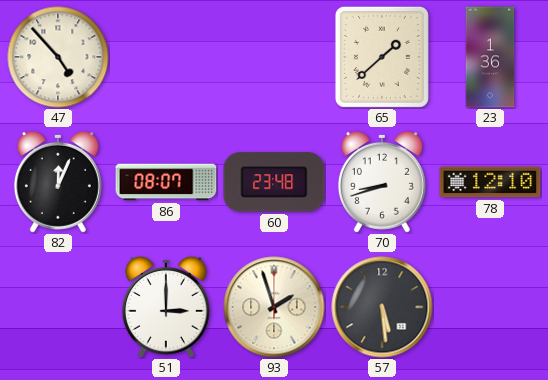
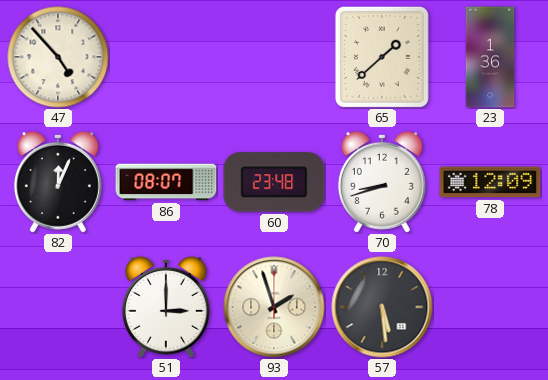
78: 12:10 -> 12:09 (490, 182)
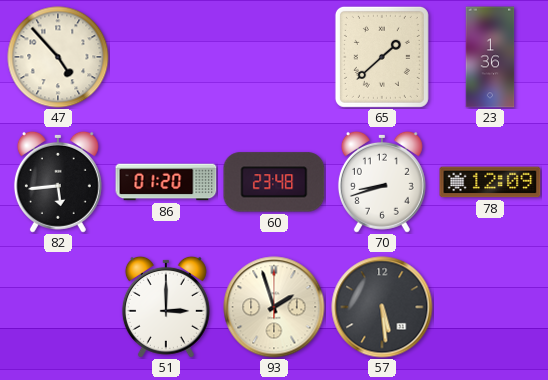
82: 12:04 -> 5:44 (58, 182)
86: 08:07 -> 01:20 (166, 182)
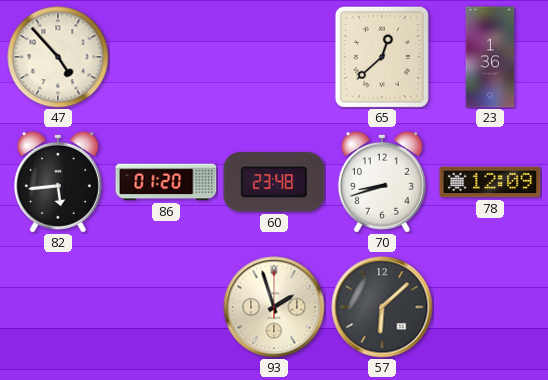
65: 1:38 -> 12:38 (382, 57)
51: 3:00 -> none (166, 307)
57: 5:29 -> 6:08 (382, 307)
